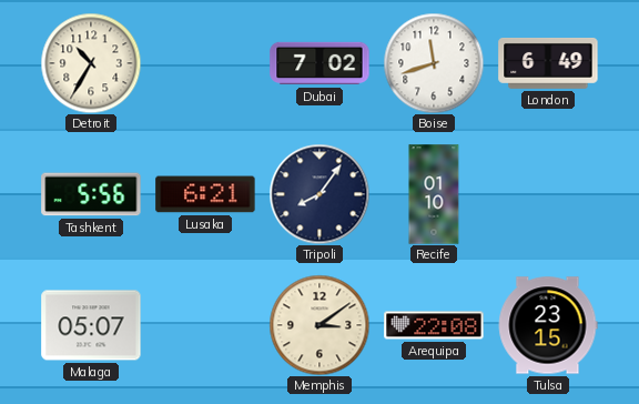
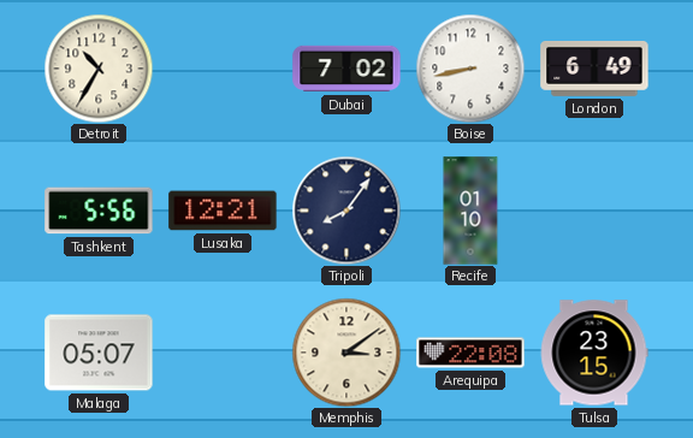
Boise: 11:42 -> 8:43 (470, 69)
Lusaka: 6:21 -> 12:21 (223, 211)
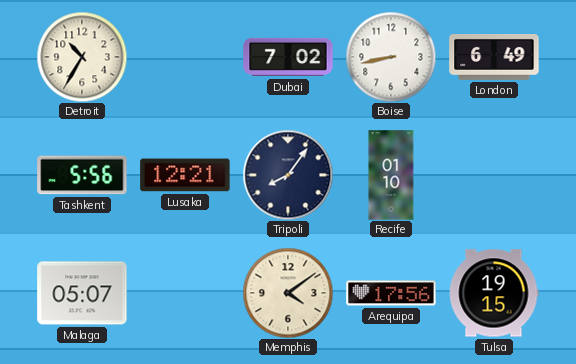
Memphis: 3:09 -> 4:09 (288, 293)
Arequipa: 22:08 -> 17:56 (391, 293)
Tulsa: 23:15 -> 19:15 (494, 293)
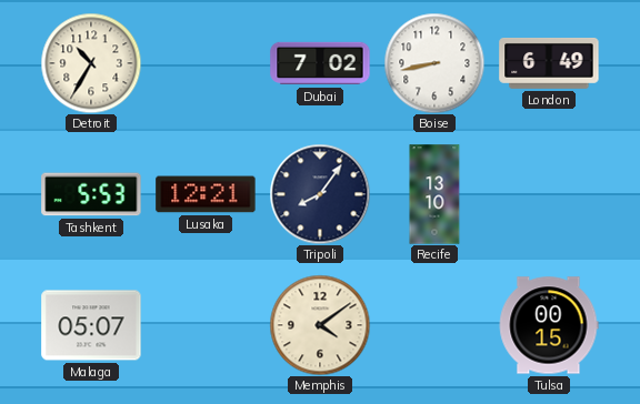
Tashkent: 5:56 -> 5:53 (91, 194)
Recife: 01:10 -> 13:10 (434, 194)
Arequipa: 17:56 -> none (391, 293)
Tulsa: 19:15 -> 00:15 (549, 325)
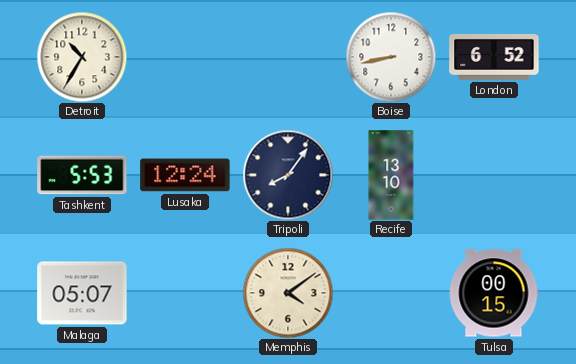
Dubai: 7:02 -> none (320, 63)
London: 6:49 -> 6:52 (494, 58)
Lusaka: 12:21 -> 12:24 (185, 175)
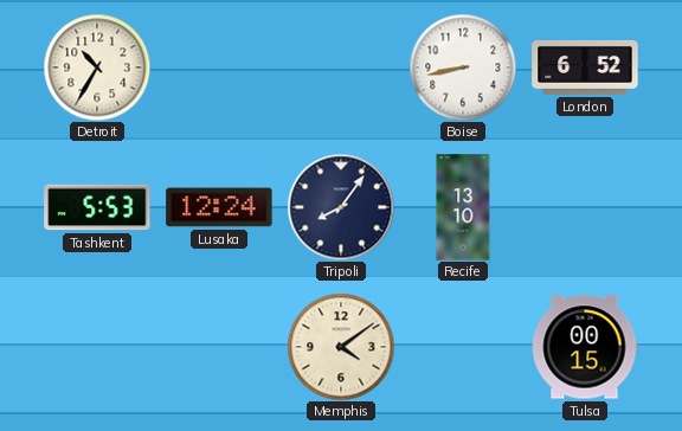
Malaga: 05:07 -> none (82, 293)
